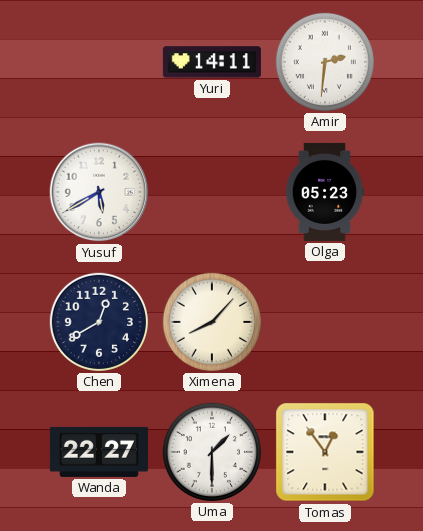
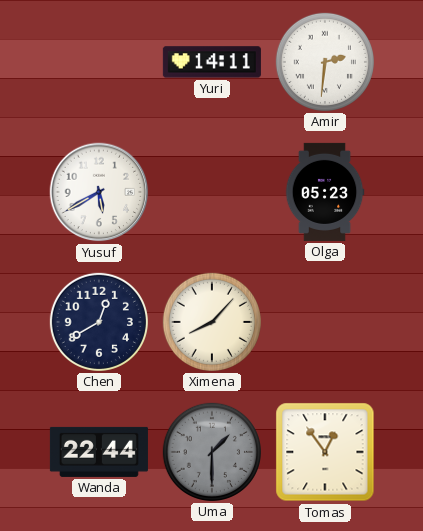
Wanda: 22:27 -> 22:44 (99, 452)
Uma dial: white -> grey (212, 452)
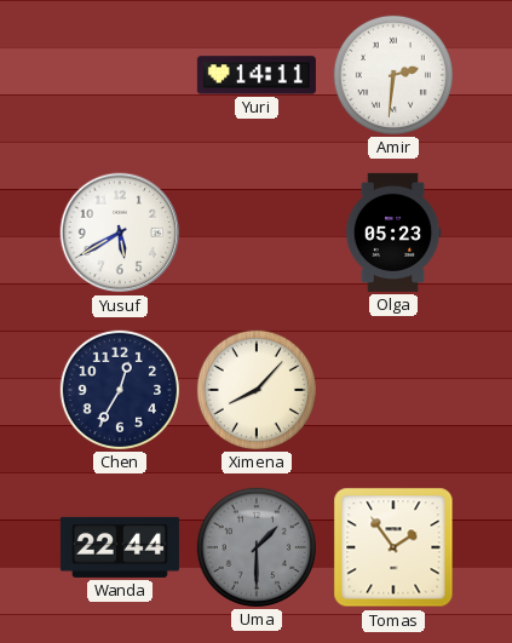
Chen: 12:40 -> 12:35 (120, 390)
Tomas: 12:54 -> 1:54 (393, 547)
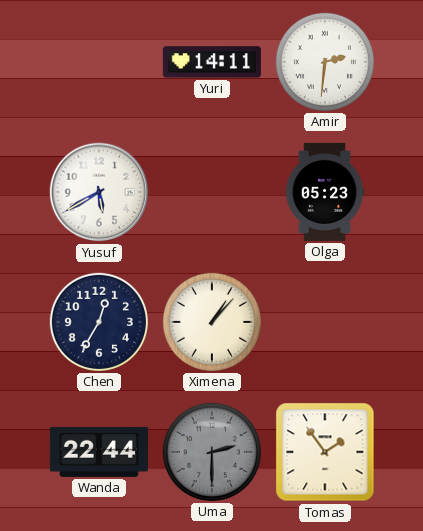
Ximena: 8:07 -> 1:07 (212, 322)
Uma: 1:30 -> 2:30 (212, 452)
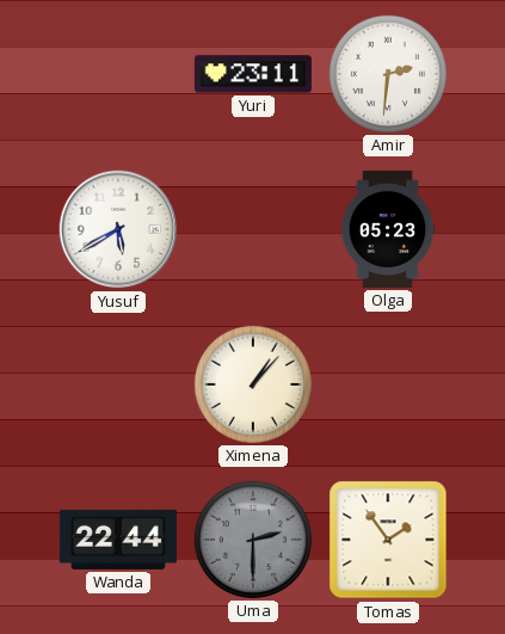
Yuri: 14:11 -> 23:11 (253, 74)
Chen: 12:35 -> none (99, 322)
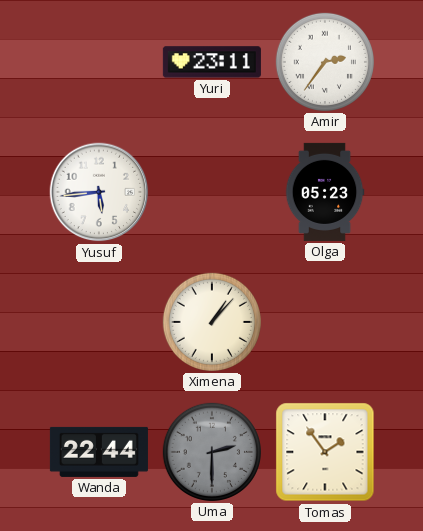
Amir: 2:31 -> 2:36 (325, 62)
Yusuf: 5:40 -> 5:44 (99, 192)
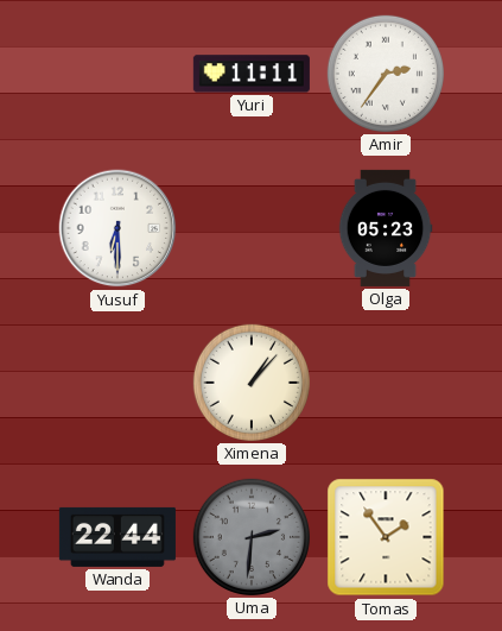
Yuri: 23:11 -> 11:11 (252, 74)
Yusuf: 5:44 -> 6:30 (117, 228)
Uma: 2:30 -> 2:31 (252, 537)
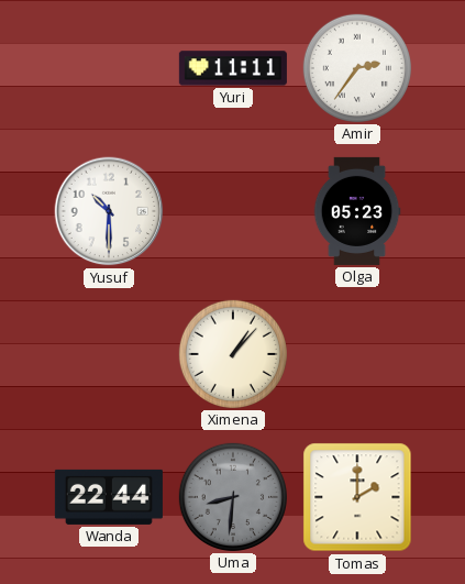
Yusuf: 6:30 -> 10:30 (109, 211)
Uma: 2:31 -> 8:31 (233, 497)
Tomas: 1:54 -> 2:00 (357, 497)
